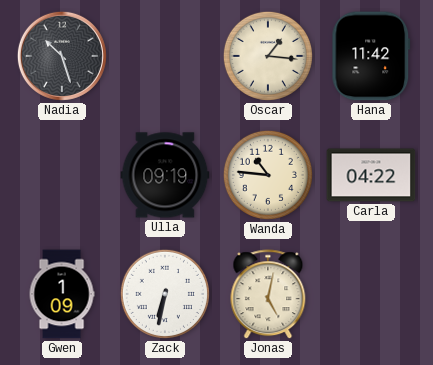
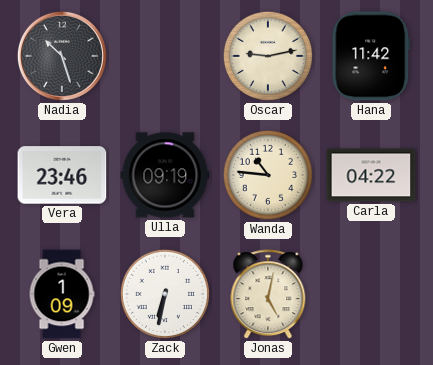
Oscar: 1:16 -> 9:13 (268, 56)
Vera: none -> 23:46 (62, 175)
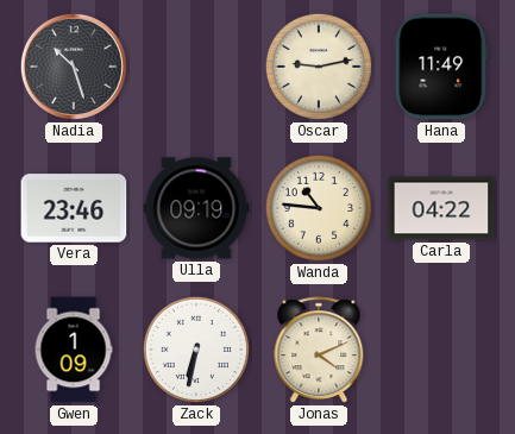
Hana: 11:42 -> 11:49 (441, 67)
Jonas: 5:02 -> 4:11 (319, 351)
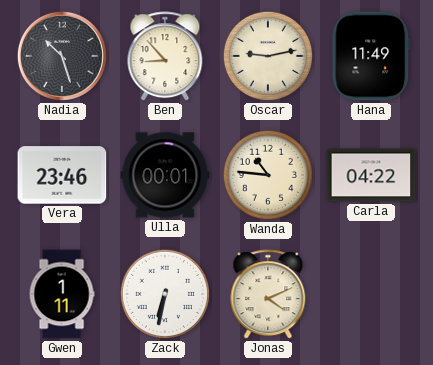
Ben: none -> 8:53 (165, 57)
Ulla: 09:19 -> 00:01 (165, 175)
Gwen: 1:09 -> 1:11 (62, 294)
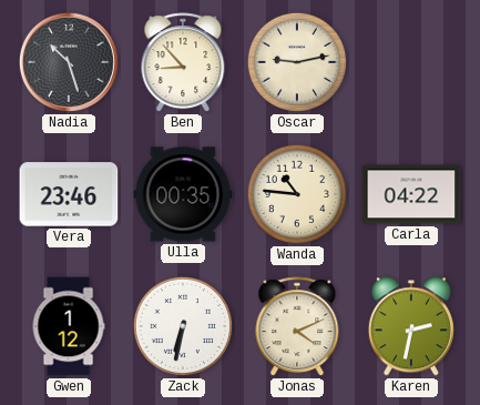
Hana: 11:49 -> none (371, 56)
Ulla: 00:01 -> 00:35 (183, 194)
Gwen: 1:11 -> 1:12 (69, 326)
Karen: none -> 2:32 (411, 326)
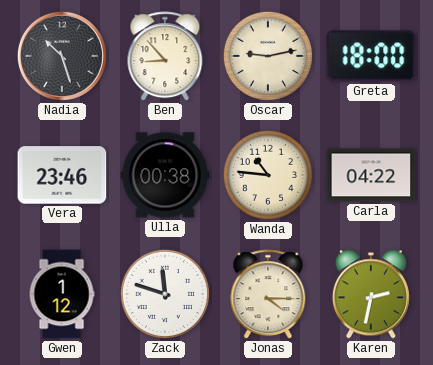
Greta: none -> 18:00 (371, 56)
Ulla: 00:35 -> 00:38 (165, 175)
Zack: 6:32 -> 11:48 (165, 294)
Jonas: 4:11 -> 4:15 (268, 295)
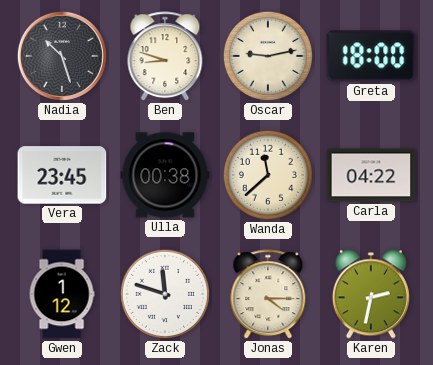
Ben: 8:53 -> 8:48 (165, 57)
Vera: 23:46 -> 23:45 (62, 175)
Wanda: 10:46 -> 11:38 (268, 175)
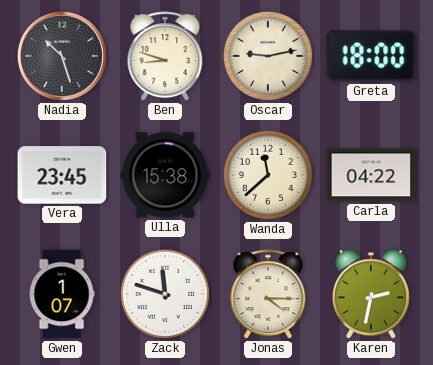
Ulla: 00:38 -> 15:38 (165, 175)
Gwen: 1:12 -> 1:07 (62, 294)
